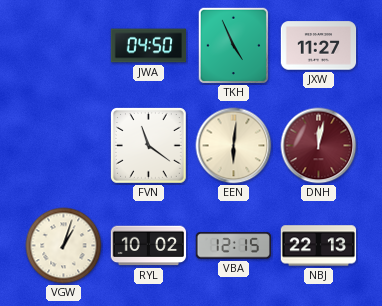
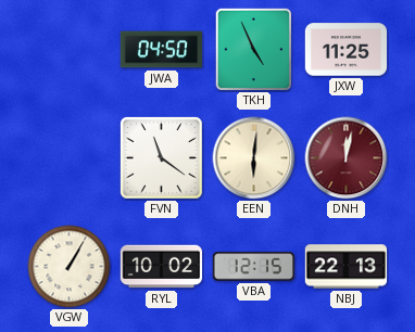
JXW: 11:27 -> 11:25 (347, 50)
VGW: 1:03 -> 1:05 (70, 267)
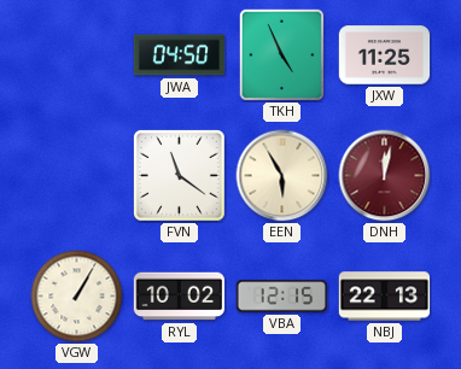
EEN: 6:01 -> 5:55 (282, 176)
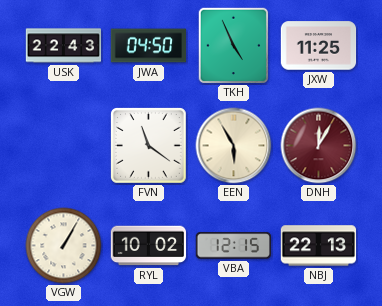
USK: none -> 22:43 (64, 46)
DNH: 12:02 -> 12:05 (319, 146)
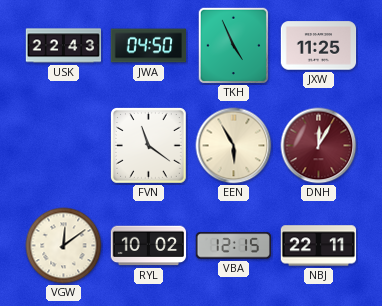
VGW: 1:05 -> 12:09 (64, 246)
NBJ: 22:13 -> 22:11 (319, 246)
